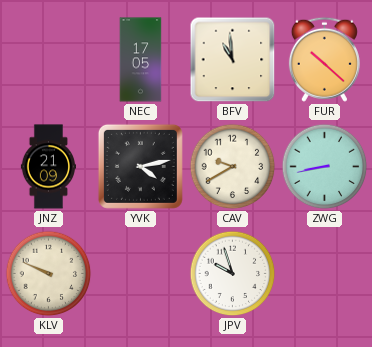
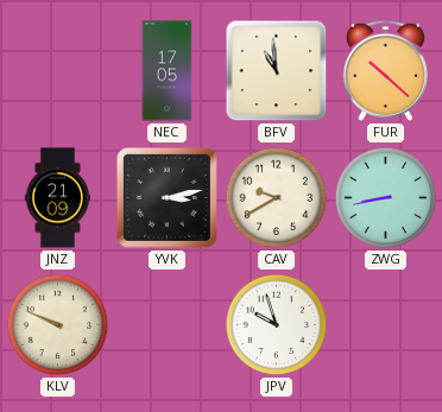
YVK: 4:13 -> 3:13 (166, 197)
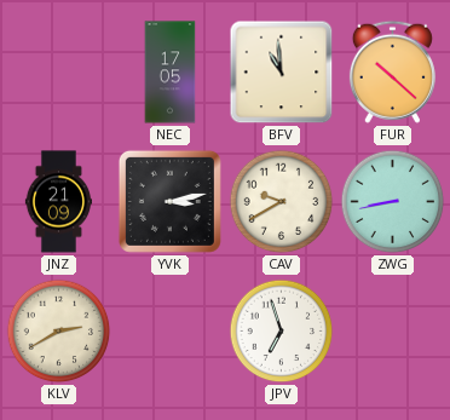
KLV: 9:49 -> 2:40 (59, 332)
JPV: 9:57 -> 6:57 (282, 332)
